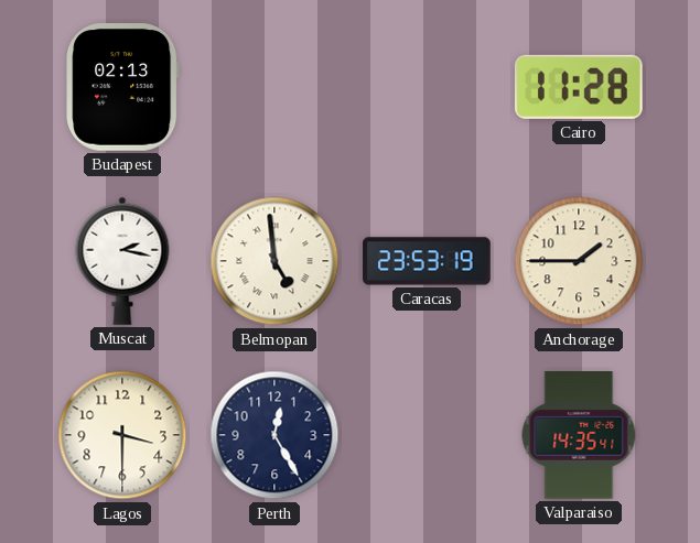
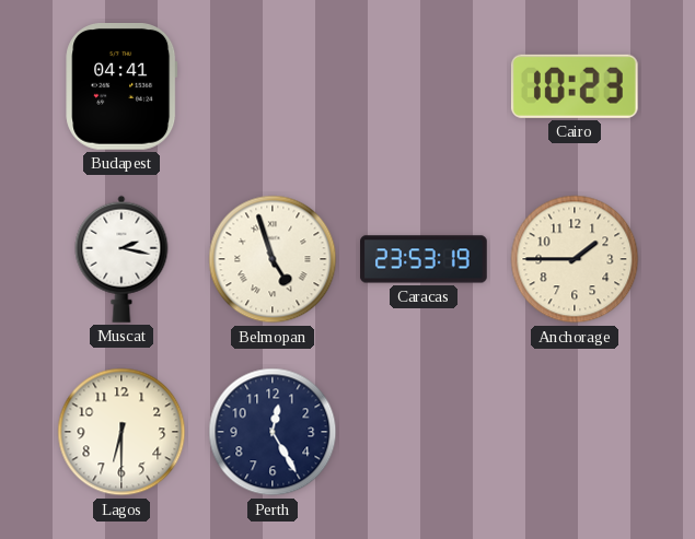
Budapest: 02:13 -> 04:41 (121, 87)
Cairo: 11:28 -> 10:23 (575, 86)
Belmopan: 4:59 -> 4:57 (273, 259)
Lagos: 3:30 -> 6:30 (121, 432)
Valparaiso: 14:35 -> none (579, 436)
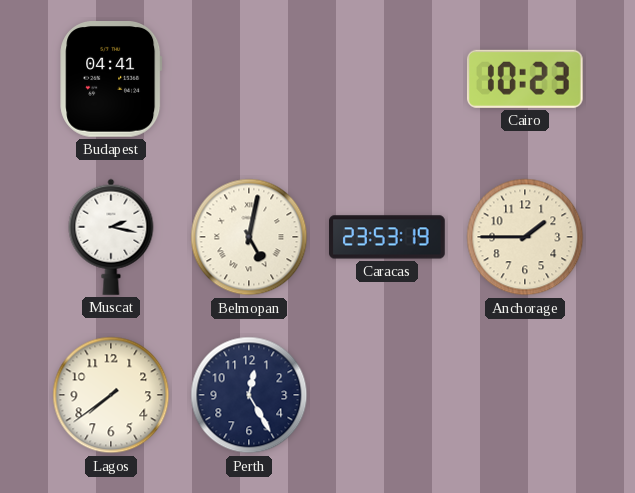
Belmopan: 4:57 -> 5:02 (249, 237)
Lagos: 6:30 -> 7:39 (111, 395)
